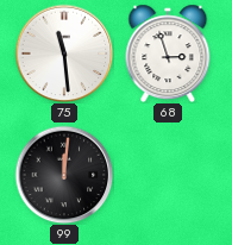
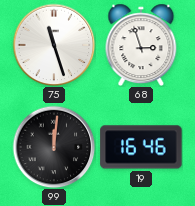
75: 11:29 -> 11:27 (54, 45)
19: none -> 16:46 (141, 147)
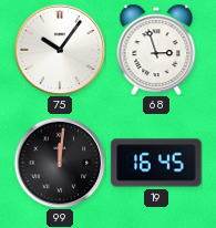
75: 11:27 -> 10:06 (60, 50)
19: 16:46 -> 16:45 (156, 163)
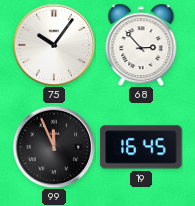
68: 2:57 -> 2:53 (141, 45)
99: 12:01 -> 11:56 (54, 147)
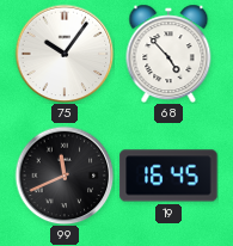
68: 2:53 -> 4:53 (168, 54)
99: 11:56 -> 11:41 (65, 176)
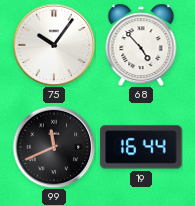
19: 16:45 -> 16:44 (141, 147)
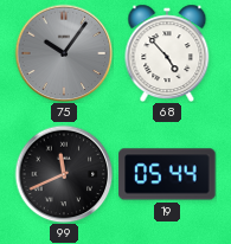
75 dial: white -> grey (64, 53)
19: 16:44 -> 05:44 (167, 174)
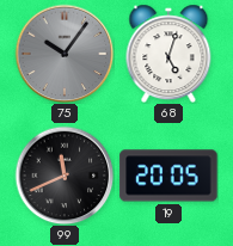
68: 4:53 -> 5:03 (168, 54)
19: 05:44 -> 20:05 (168, 176)
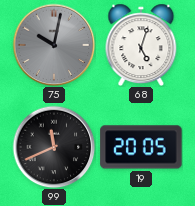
75: 10:06 -> 10:02 (54, 45)
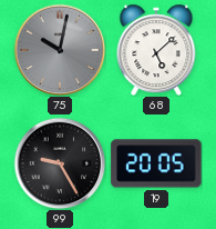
68: 5:03 -> 5:08 (156, 50)
99: 11:41 -> 9:25 (60, 163)
